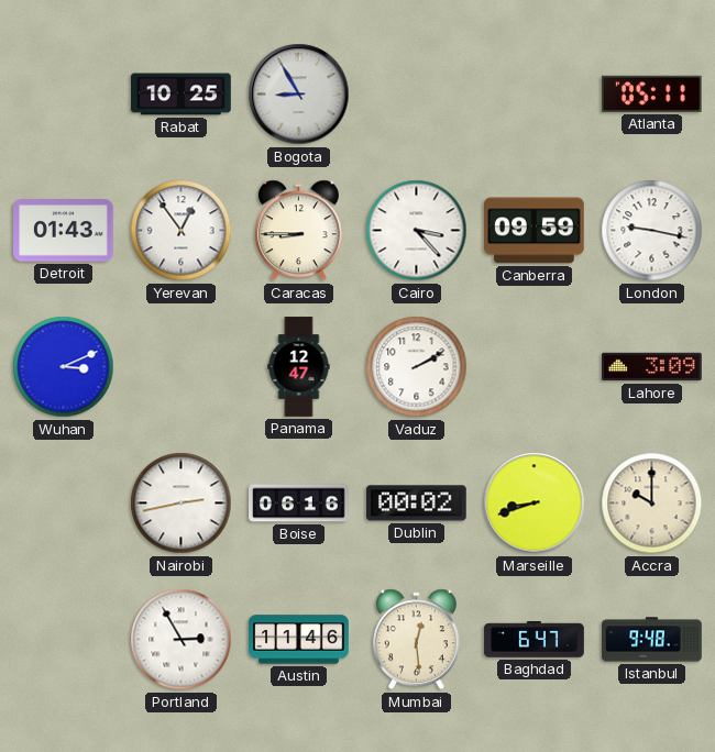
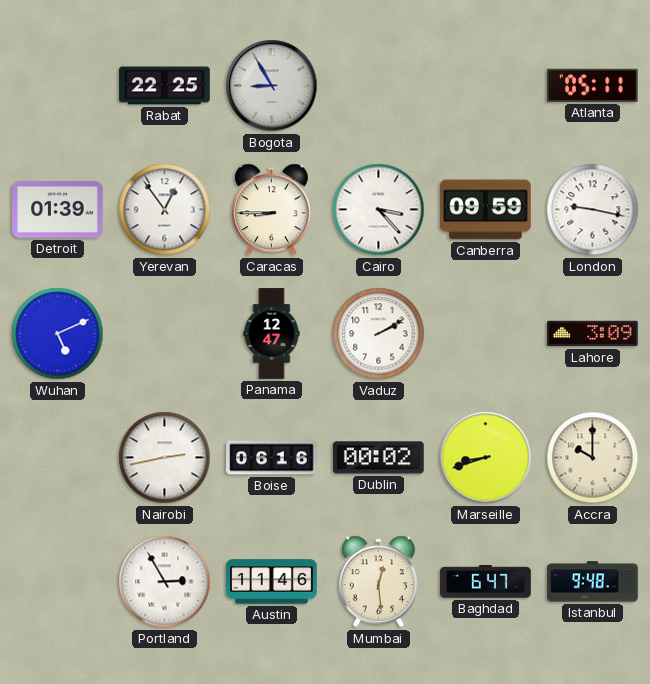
Rabat: 10:25 -> 22:25 (165, 86)
Detroit: 01:43 -> 01:39 (58, 210)
Wuhan: 3:11 -> 5:11 (58, 334)
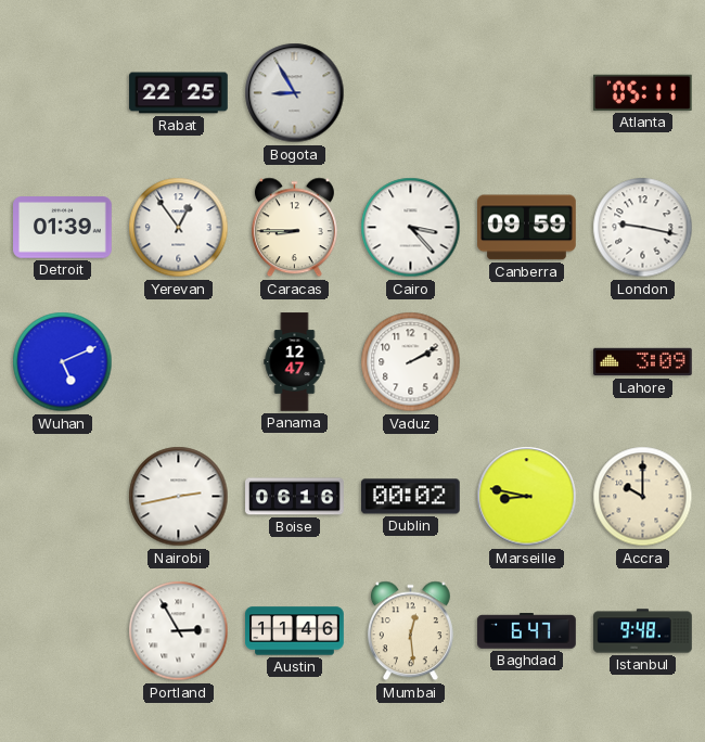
Marseille: 8:42 -> 8:47 (527, 497)
